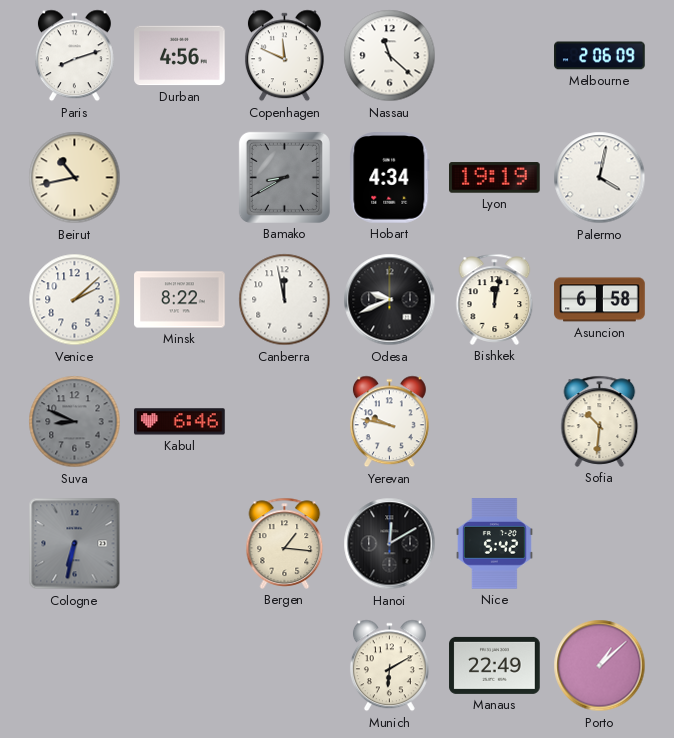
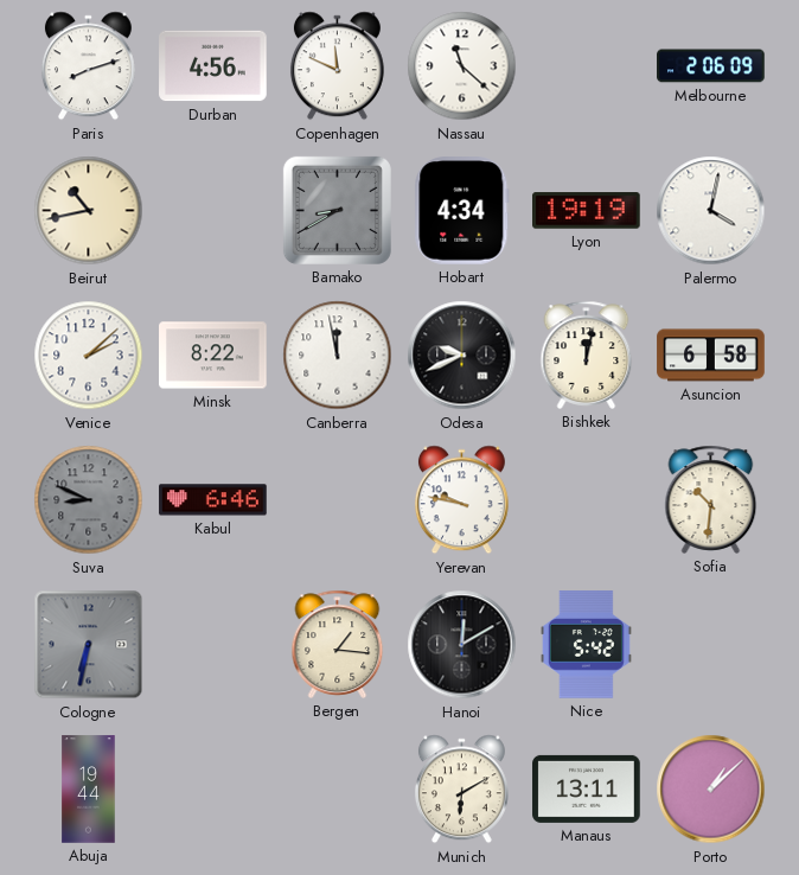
Abuja: none -> 19:44 (89, 790)
Manaus: 22:49 -> 13:11 (587, 788)
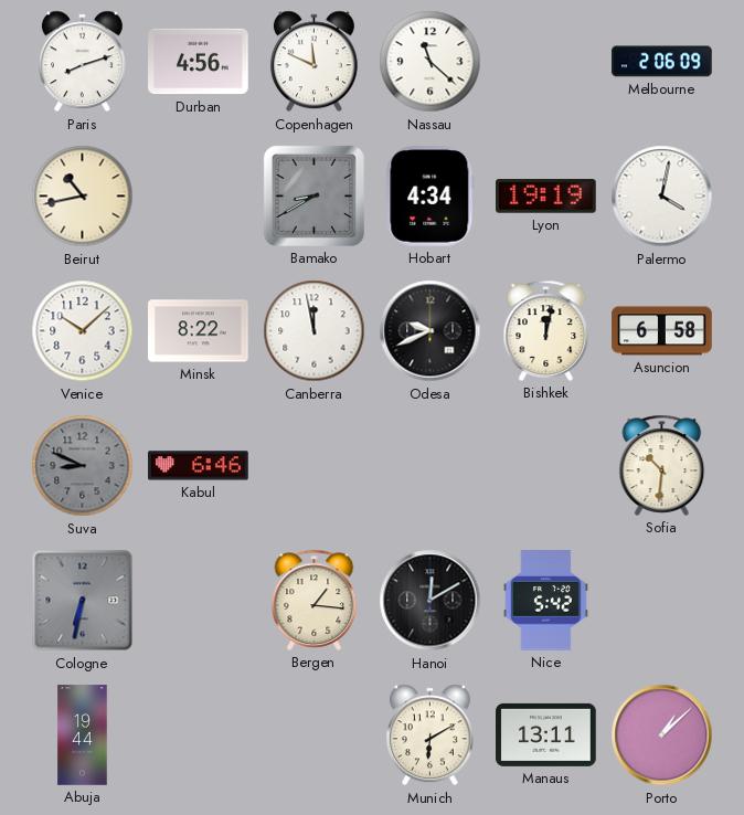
Venice: 2:08 -> 10:08 (83, 331)
Yerevan: 9:47 -> none (461, 500)
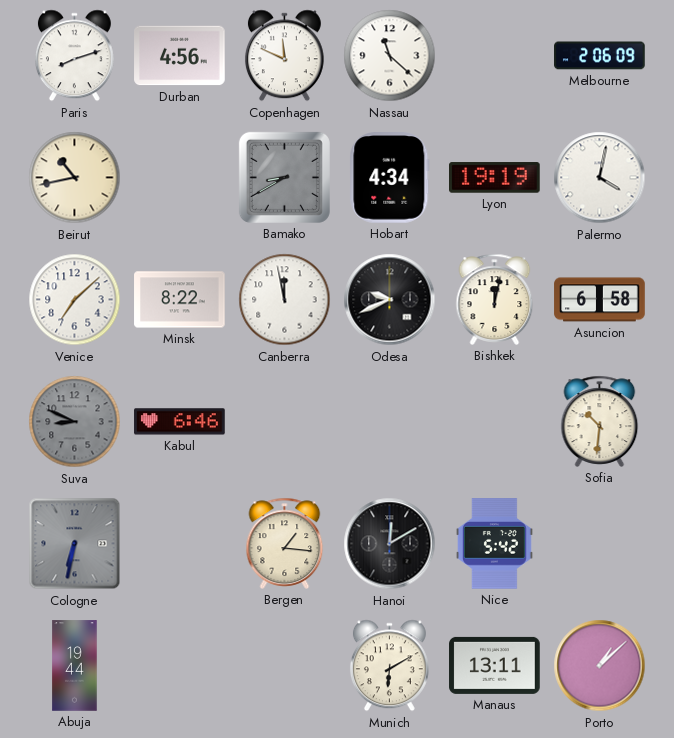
Venice: 10:08 -> 7:08 (75, 300)
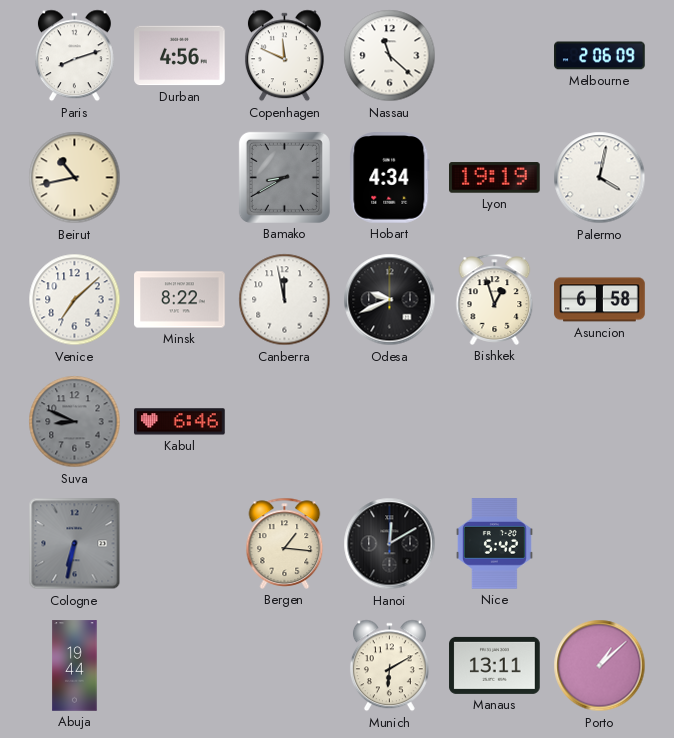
Bishkek: 12:02 -> 12:57 (495, 299)
Sofia: 10:31 -> none (600, 421)
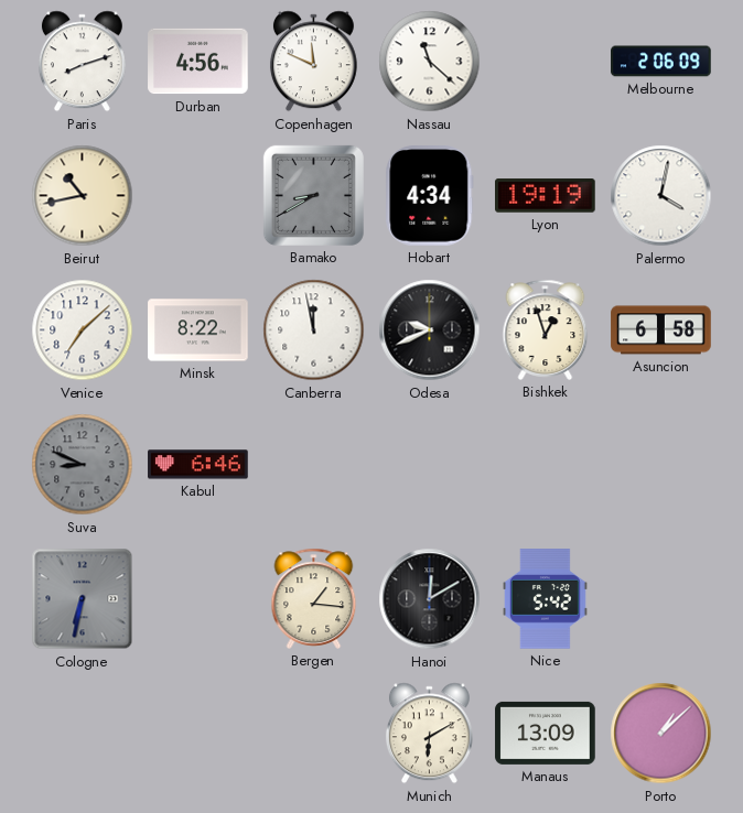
Abuja: 19:44 -> none (75, 666)
Manaus: 13:11 -> 13:09 (546, 733)
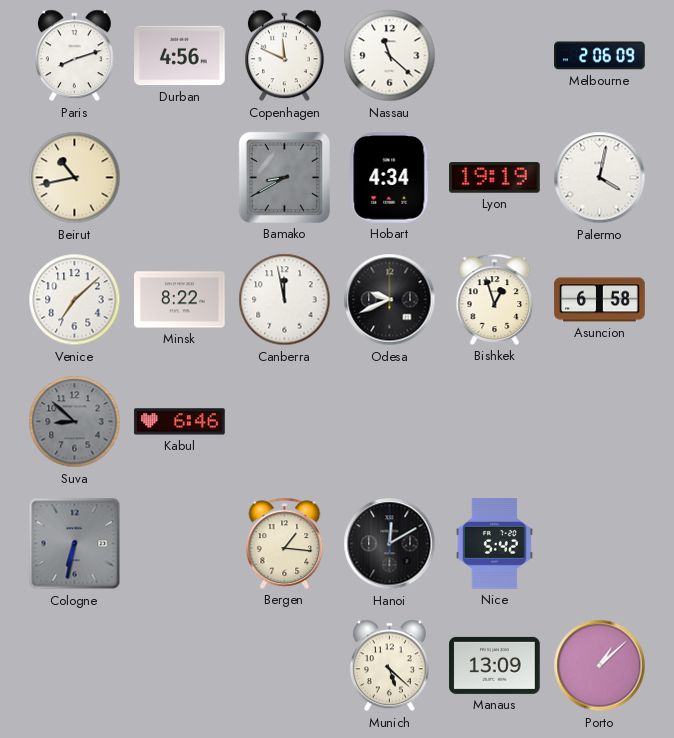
Suva: 8:49 -> 8:52 (75, 422)
Munich: 6:10 -> 5:22 (389, 666)
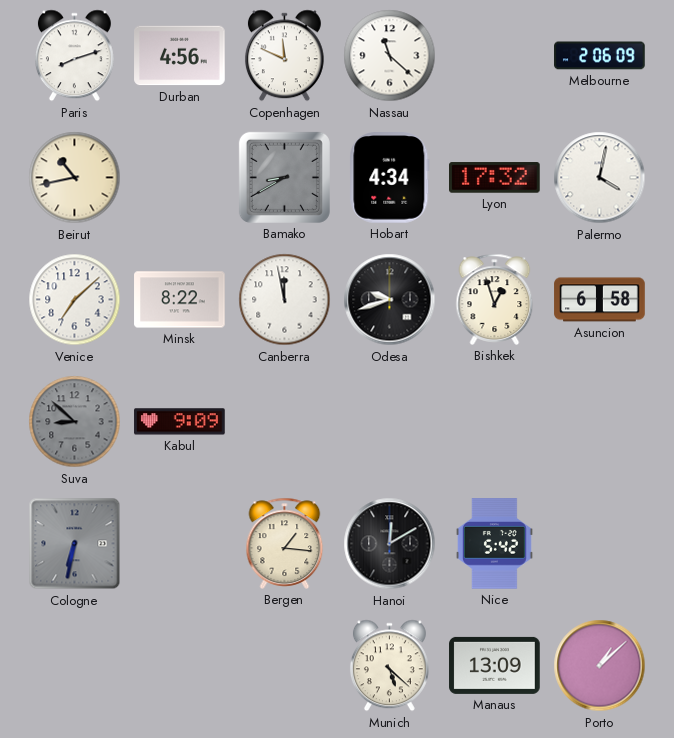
Lyon: 19:19 -> 17:32 (495, 178)
Odesa: 9:41 -> 9:42 (390, 300)
Kabul: 6:46 -> 9:09 (180, 422)
